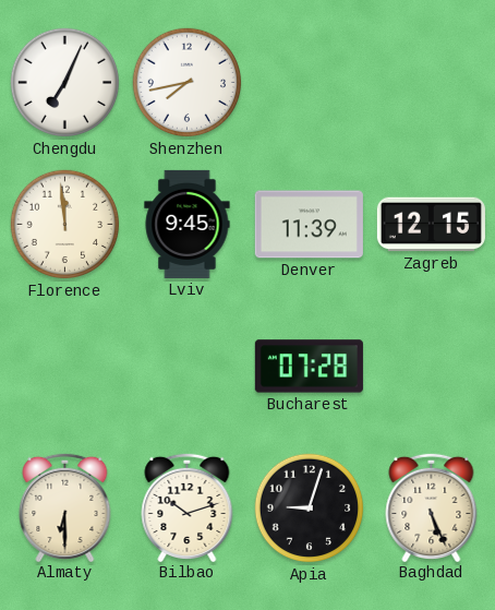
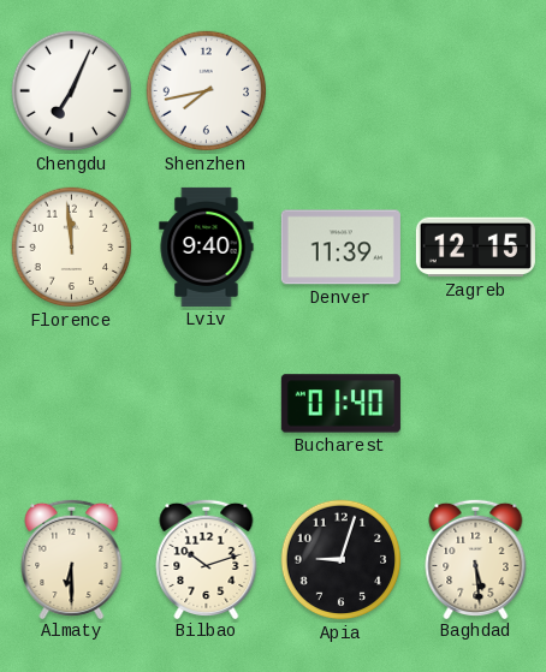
Lviv: 9:45 -> 9:40 (207, 246)
Bucharest: 07:28 -> 01:40 (340, 404)
Baghdad: 5:26 -> 5:29 (476, 558)
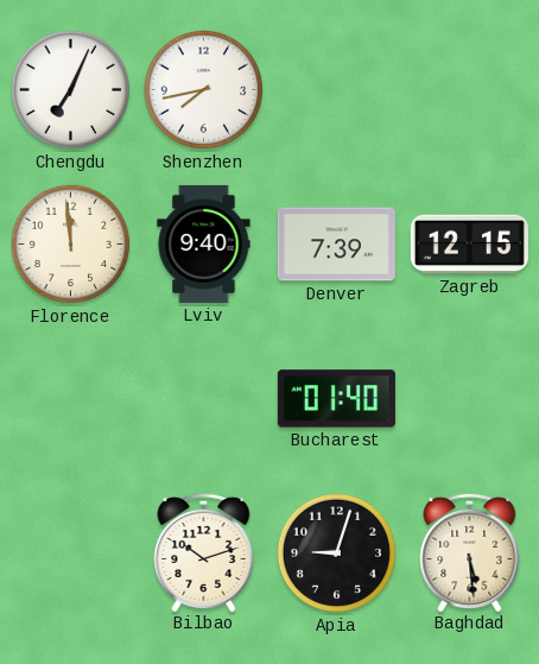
Denver: 11:39 -> 7:39 (336, 245)
Almaty: 6:30 -> none (72, 558)
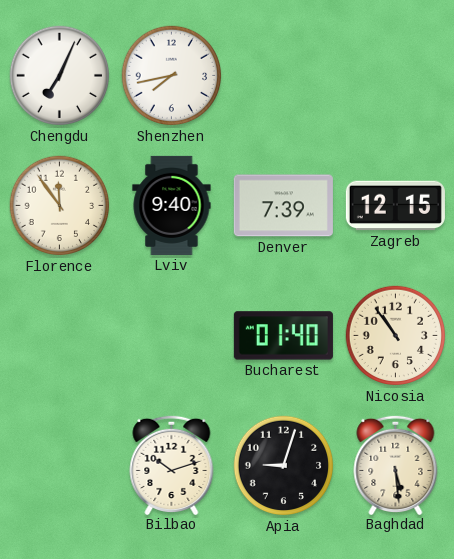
Florence: 11:59 -> 11:54 (60, 206)
Nicosia: none -> 10:54 (396, 336)
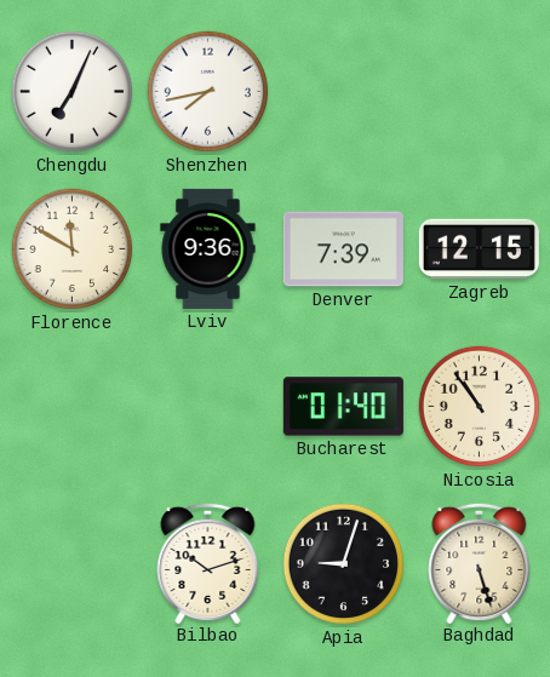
Florence: 11:54 -> 11:50 (73, 249)
Lviv: 9:40 -> 9:36 (208, 248)
Baghdad: 5:29 -> 5:27 (480, 562)
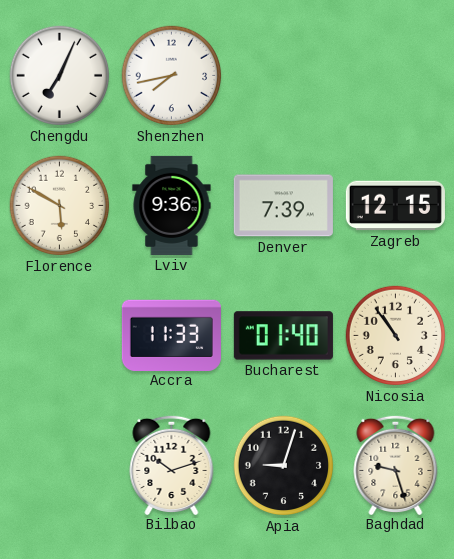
Florence: 11:50 -> 5:50 (60, 206)
Accra: none -> 11:33 (171, 335)
Baghdad: 5:27 -> 9:27 (396, 464)
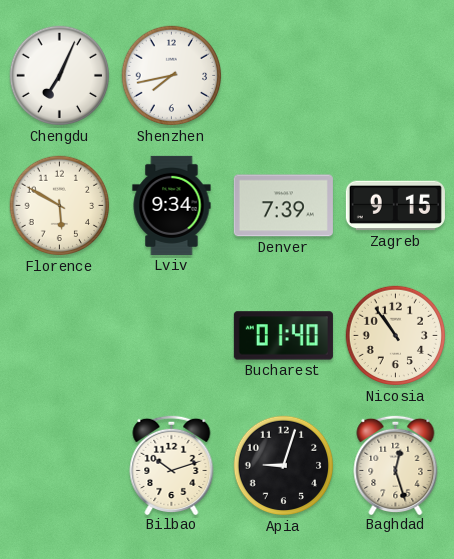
Lviv: 9:36 -> 9:34 (172, 205)
Zagreb: 12:15 -> 9:15 (395, 206)
Accra: 11:33 -> none (171, 335)
Baghdad: 9:27 -> 12:27 (396, 464)
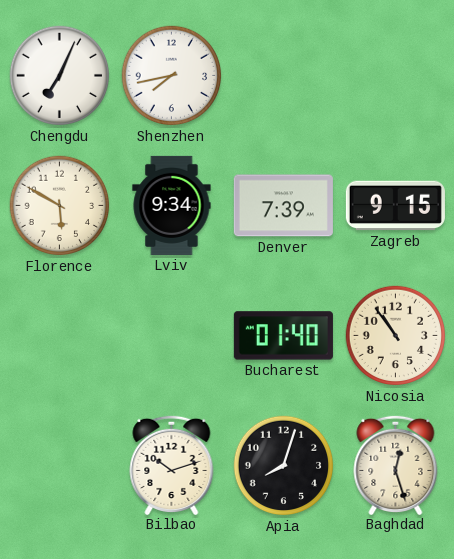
Apia: 9:03 -> 8:03 (284, 466)
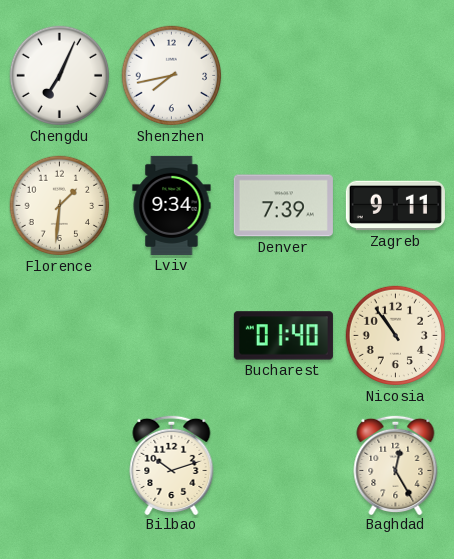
Florence: 5:50 -> 1:31 (60, 206)
Zagreb: 9:15 -> 9:11 (395, 206)
Apia: 8:03 -> none (284, 466)
Baghdad: 12:27 -> 12:25 (396, 464)
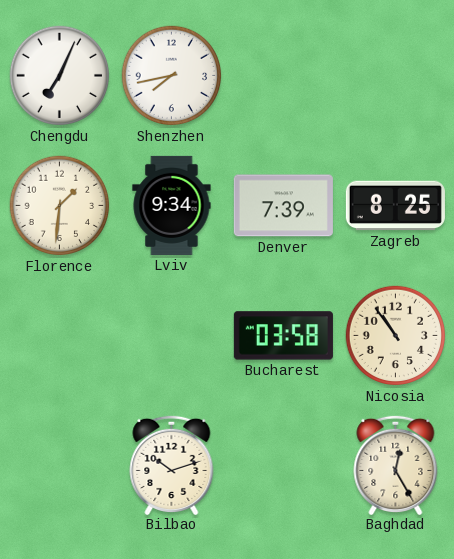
Zagreb: 9:11 -> 8:25 (395, 206)
Bucharest: 01:40 -> 03:58 (283, 336)
